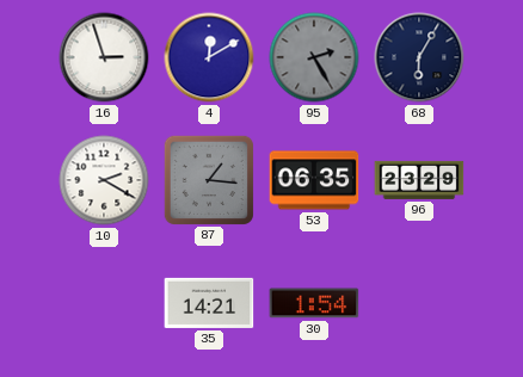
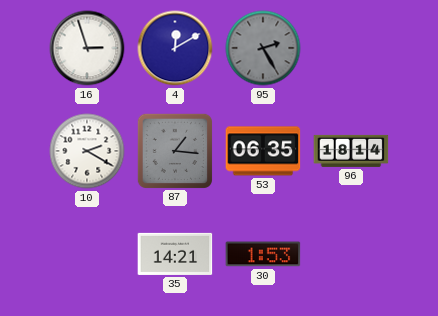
68: 6:05 -> none (419, 57)
96: 23:29 -> 18:14 (351, 151)
30: 1:54 -> 1:53 (263, 254)
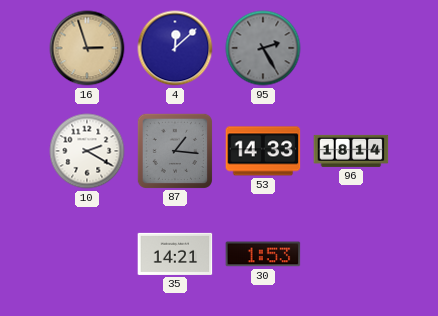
16 dial: white -> champagne (87, 48)
4: 12:10 -> 12:08 (175, 48)
53: 06:35 -> 14:33 (263, 151)
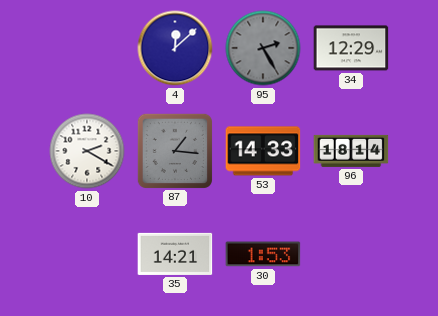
16: 2:57 -> none (87, 48)
34: none -> 12:29 (351, 48)
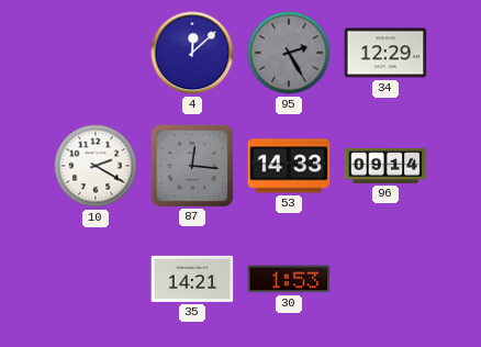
87: 1:16 -> 12:16 (191, 165)
96: 18:14 -> 09:14 (385, 166)
